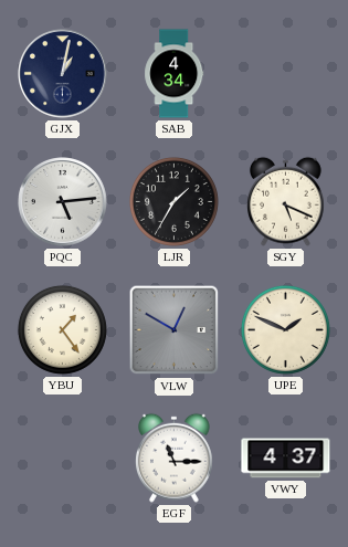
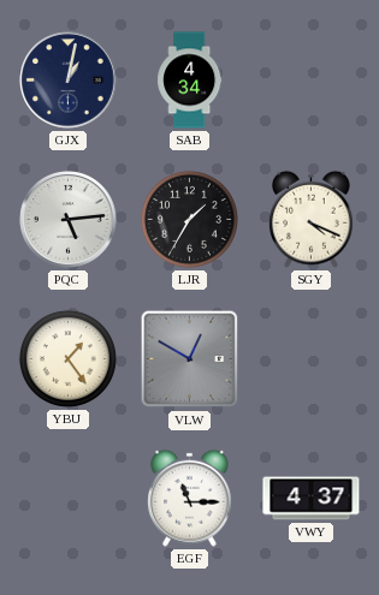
SGY: 5:19 -> 4:19 (312, 219)
UPE: 1:49 -> none (285, 329)
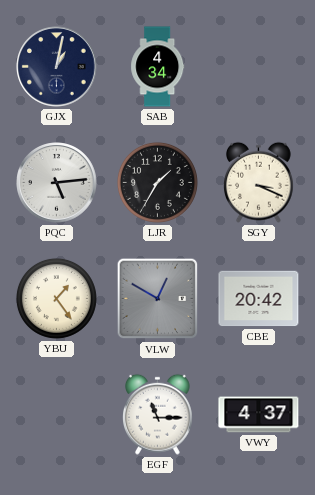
SGY: 4:19 -> 3:19 (259, 182)
CBE: none -> 20:42 (259, 299)
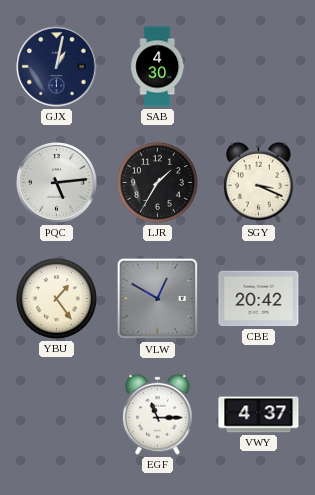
SAB: 4:34 -> 4:30 (158, 67)
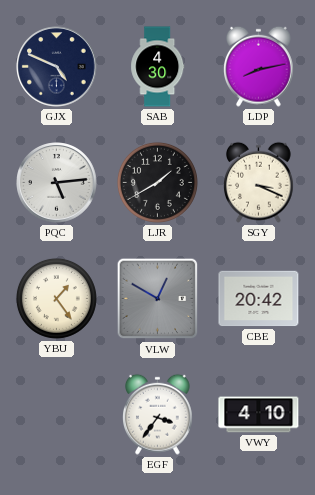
GJX: 1:02 -> 4:49 (57, 67)
LDP: none -> 8:13 (259, 66)
LJR: 1:35 -> 1:40 (157, 182)
EGF: 11:15 -> 3:36 (158, 414)
VWY: 4:37 -> 4:10 (259, 415)
